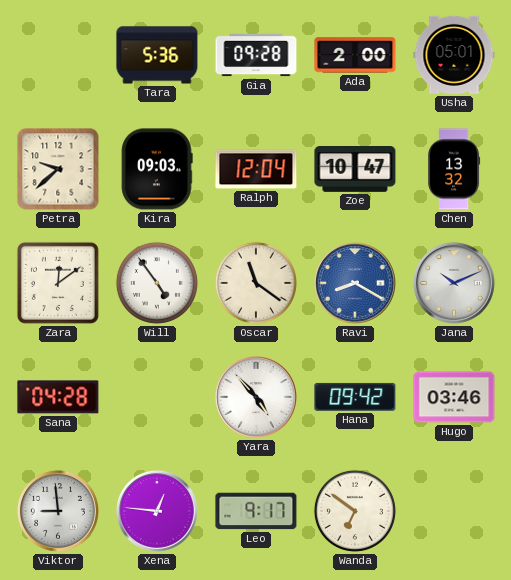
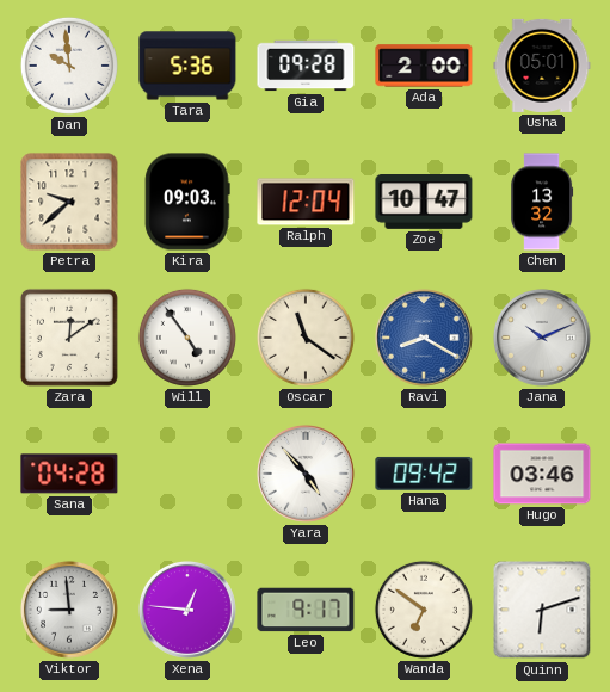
Dan: none -> 9:59 (69, 66)
Quinn: none -> 6:12 (542, 610)
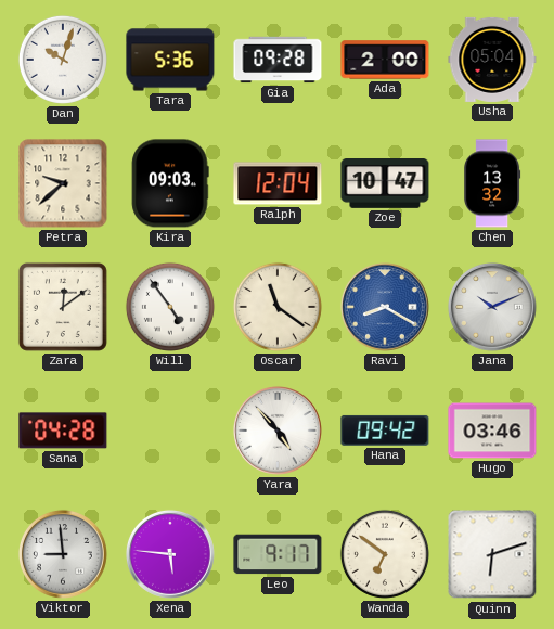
Dan: 9:59 -> 10:03 (63, 60)
Usha: 05:01 -> 05:04 (492, 60)
Xena: 12:46 -> 5:46 (170, 554)
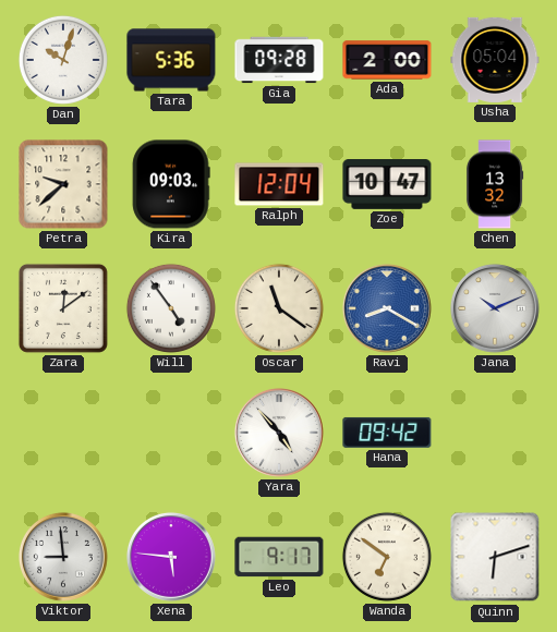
Sana: 04:28 -> none (63, 431)
Hugo: 03:46 -> none (492, 431)
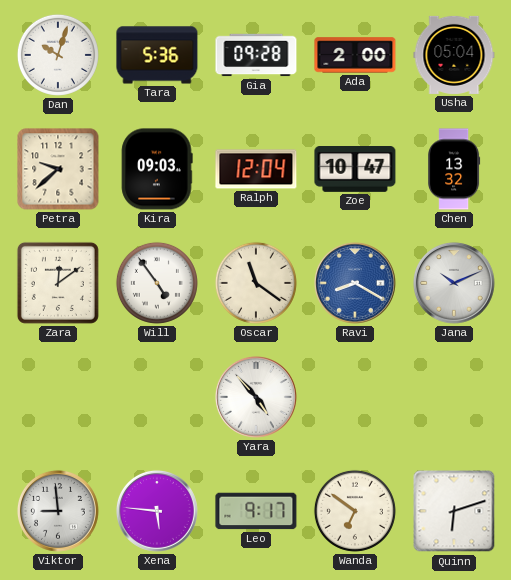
Hana: 09:42 -> none (387, 433)
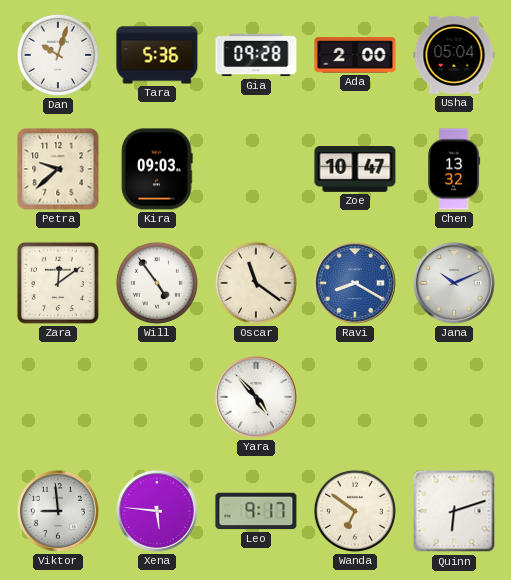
Ralph: 12:04 -> none (256, 169)
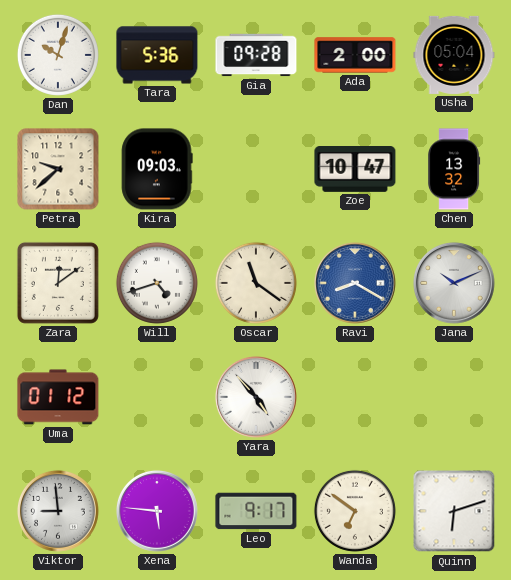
Will: 4:54 -> 4:42 (157, 283)
Uma: none -> 01:12 (58, 397)
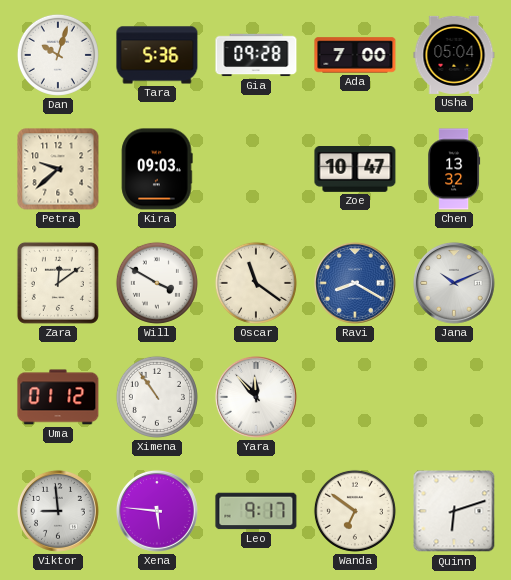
Ada: 2:00 -> 7:00 (355, 55)
Will: 4:42 -> 3:50 (157, 283)
Ximena: none -> 10:54 (157, 397)
Yara: 4:53 -> 11:53 (256, 397)
